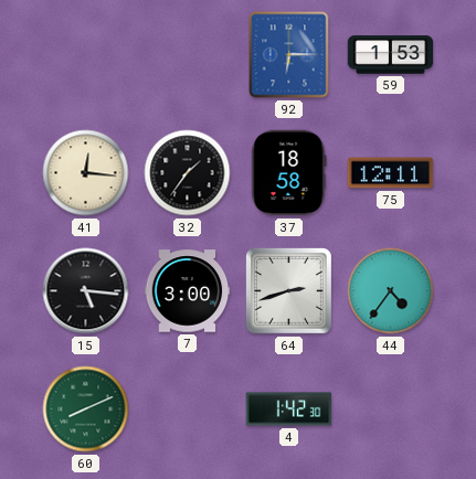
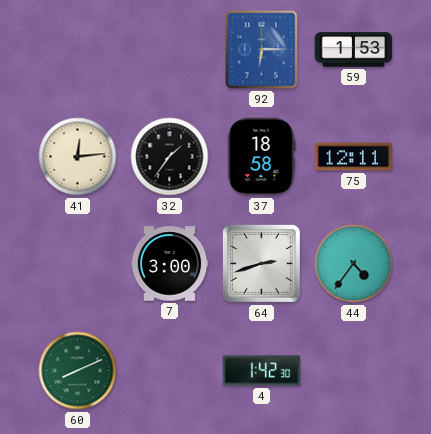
41: 12:16 -> 12:14 (78, 157)
15: 5:16 -> none (86, 291)
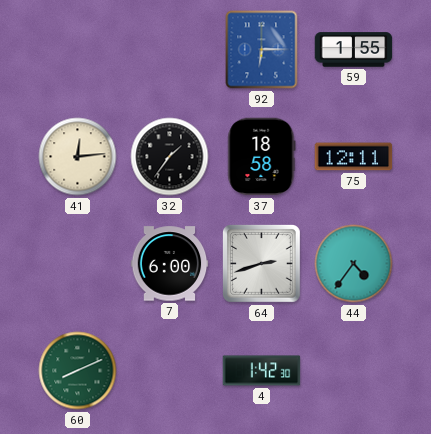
59: 1:53 -> 1:55 (354, 50)
7: 3:00 -> 6:00 (170, 264)
